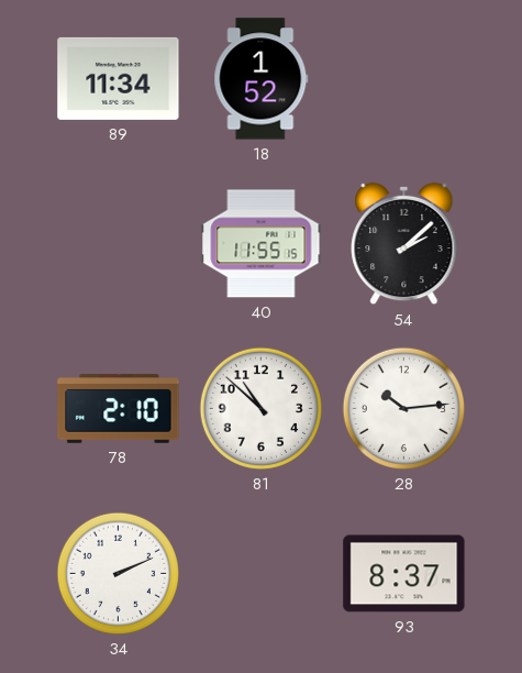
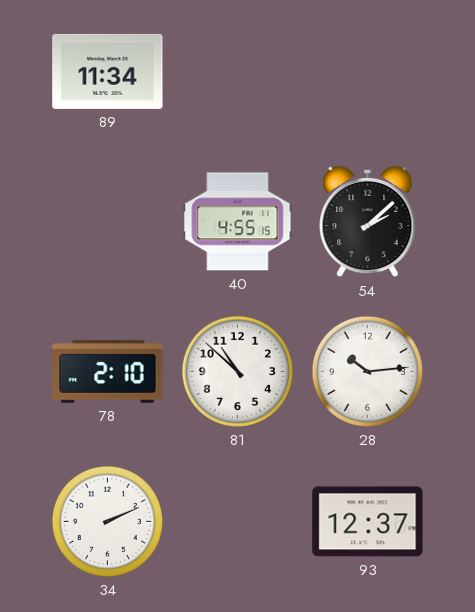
18: 1:52 -> none (262, 79)
40: 11:55 -> 4:55 (238, 222)
93: 8:37 -> 12:37 (368, 522)
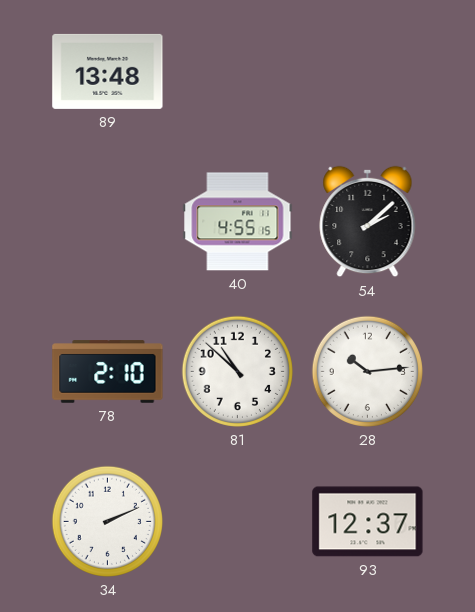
89: 11:34 -> 13:48 (108, 71)
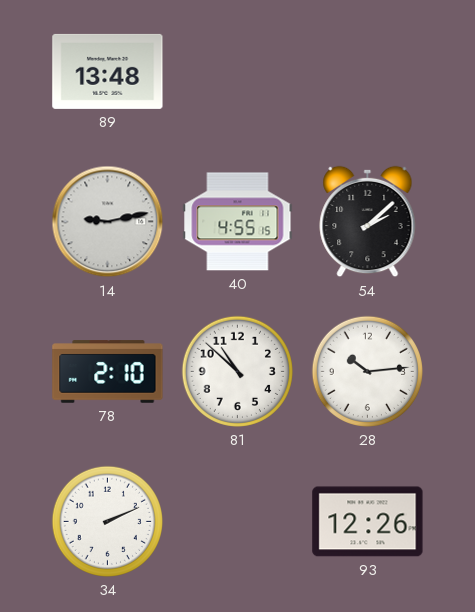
14: none -> 9:13 (108, 222)
93: 12:37 -> 12:26 (368, 522)
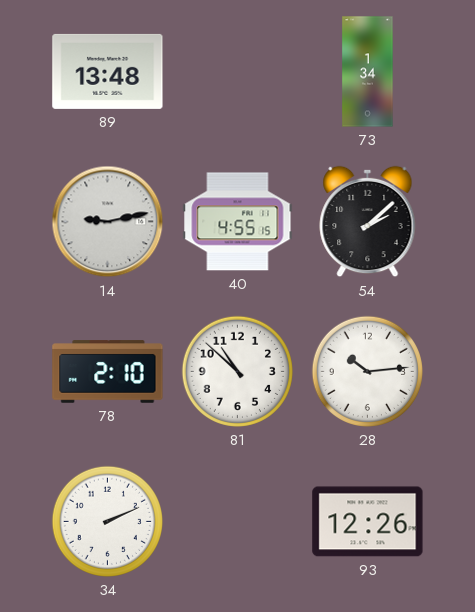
73: none -> 1:34 (368, 72)
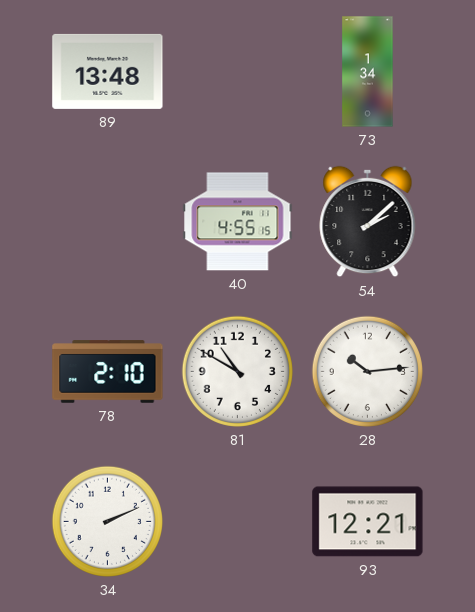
14: 9:13 -> none (108, 222)
81: 10:52 -> 10:50 (237, 371)
93: 12:26 -> 12:21 (368, 522)
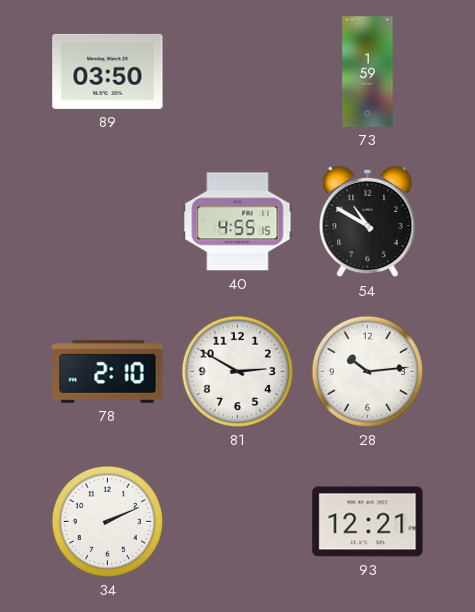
89: 13:48 -> 03:50 (108, 71)
73: 1:34 -> 1:59 (368, 72)
54: 2:08 -> 10:50 (368, 222)
81: 10:50 -> 2:50 (237, 371)
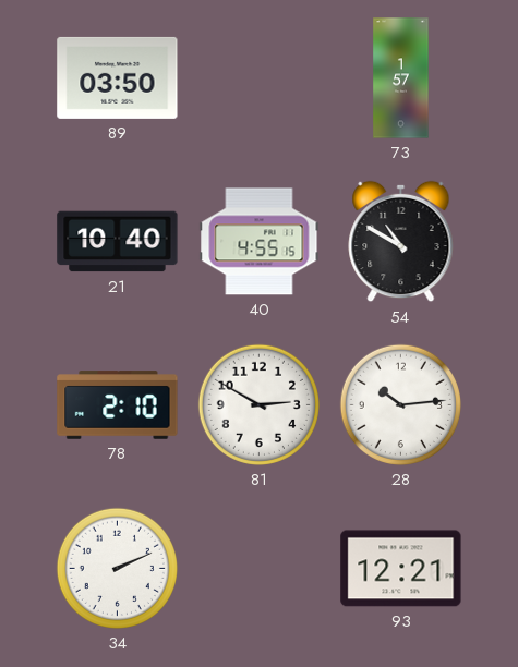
73: 1:59 -> 1:57 (401, 78)
21: none -> 10:40 (118, 242)
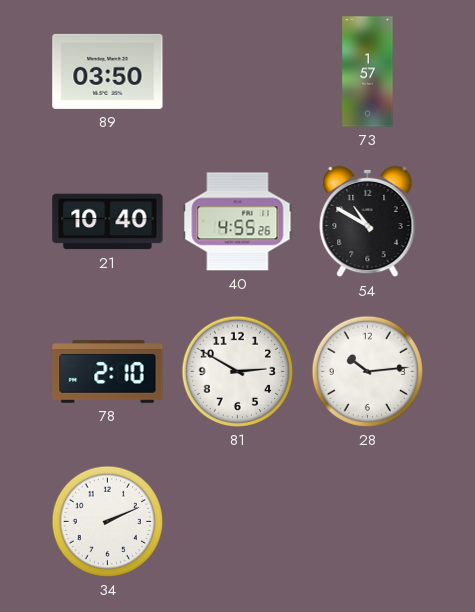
40: 4:55:15 -> 4:55:26 (238, 222)
93: 12:21 -> none (401, 569)
